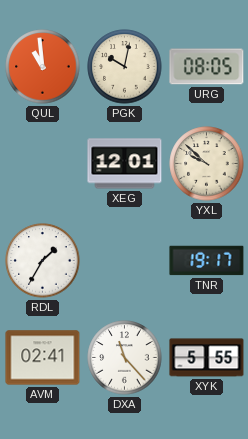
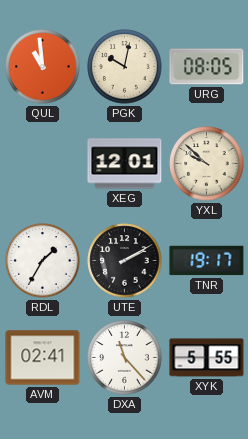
UTE: none -> 2:10 (125, 261)
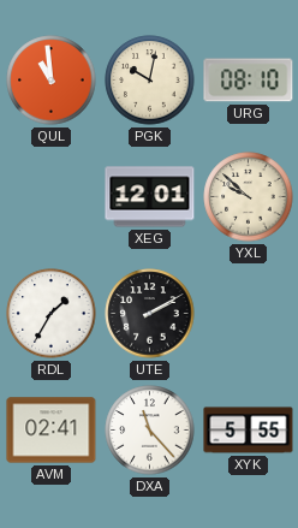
URG: 08:05 -> 08:10 (249, 81)
TNR: 19:17 -> none (207, 261)
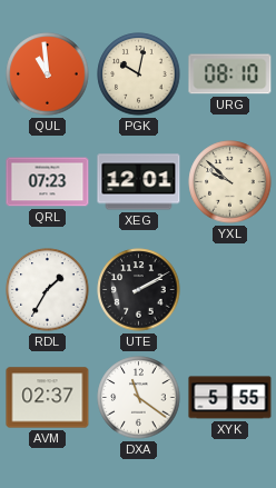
QRL: none -> 07:23 (48, 182)
AVM: 02:41 -> 02:37 (48, 398)
DXA: 11:23 -> 11:21 (139, 398)
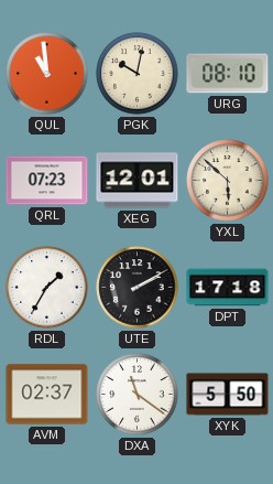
YXL: 9:52 -> 5:52 (228, 181)
DPT: none -> 17:18 (228, 288)
XYK: 5:55 -> 5:50 (228, 395)
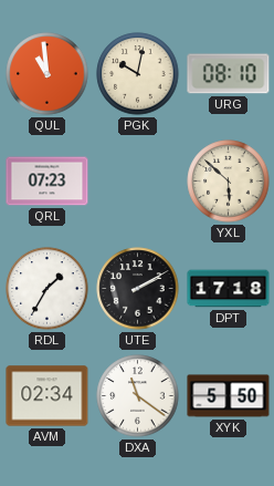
XEG: 12:01 -> none (138, 181)
AVM: 02:37 -> 02:34 (48, 396)
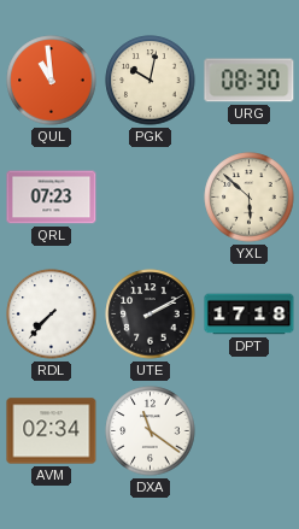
URG: 08:10 -> 08:30 (250, 81)
RDL: 1:35 -> 7:37 (52, 315)
XYK: 5:50 -> none (229, 396)
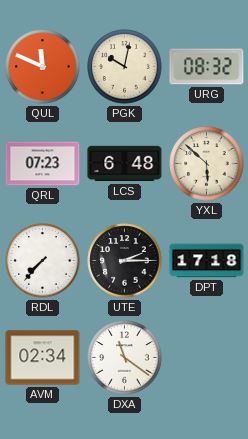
QUL: 10:59 -> 11:49 (43, 67)
URG: 08:30 -> 08:32 (207, 67)
LCS: none -> 6:48 (125, 164)
UTE: 2:10 -> 2:15 (125, 261)
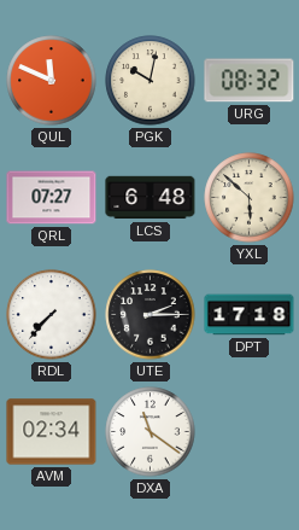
QRL: 07:23 -> 07:27 (52, 198)
